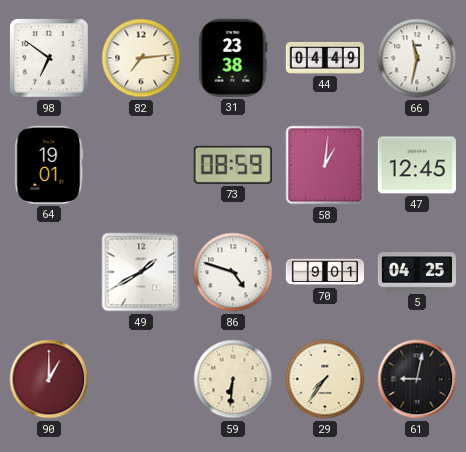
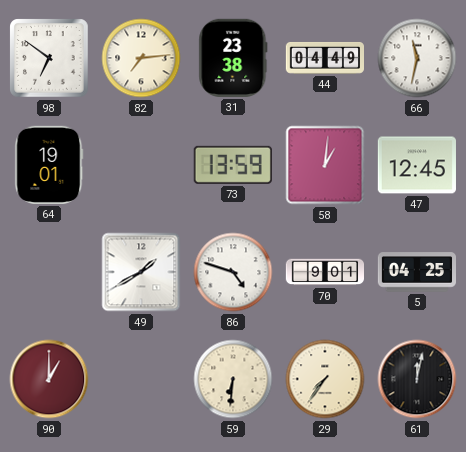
73: 08:59 -> 13:59 (233, 165)
61: 9:02 -> 12:02 (417, 379)
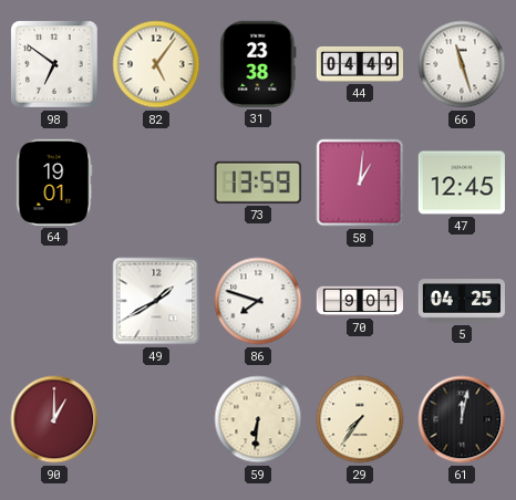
82: 7:14 -> 5:06 (156, 64)
66: 11:32 -> 11:27 (462, 64)
86: 4:48 -> 7:48 (258, 301)
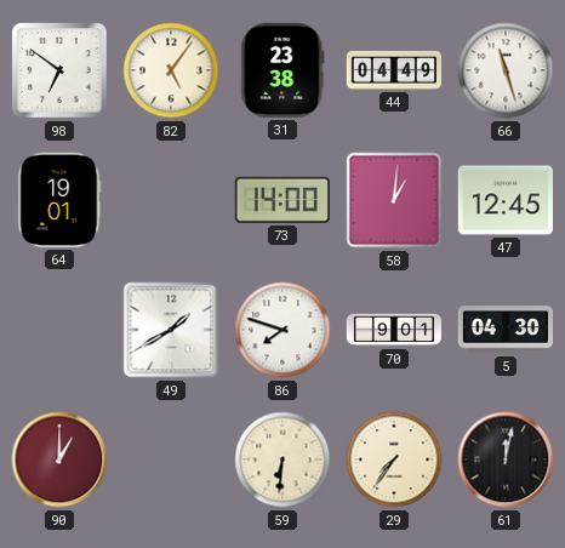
73: 13:59 -> 14:00 (282, 200)
5: 04:25 -> 04:30 (504, 330)
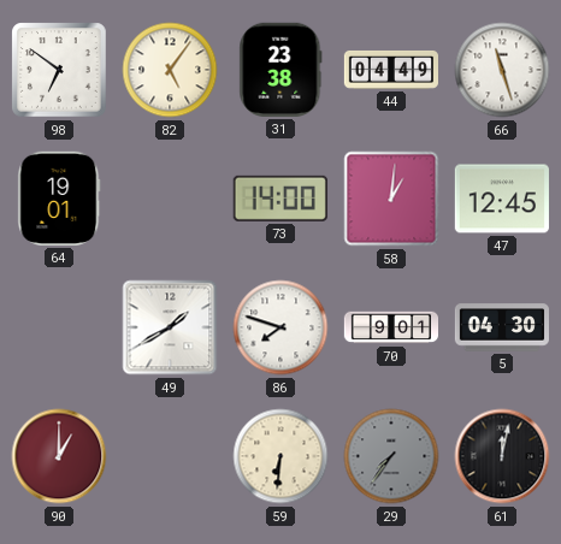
29 dial: cream -> grey (391, 456)
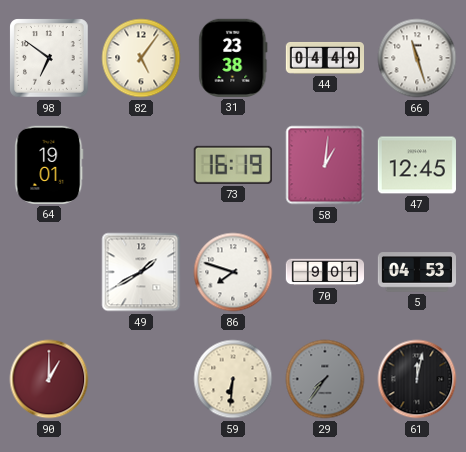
73: 14:00 -> 16:19 (233, 165)
5: 04:30 -> 04:53 (416, 272)
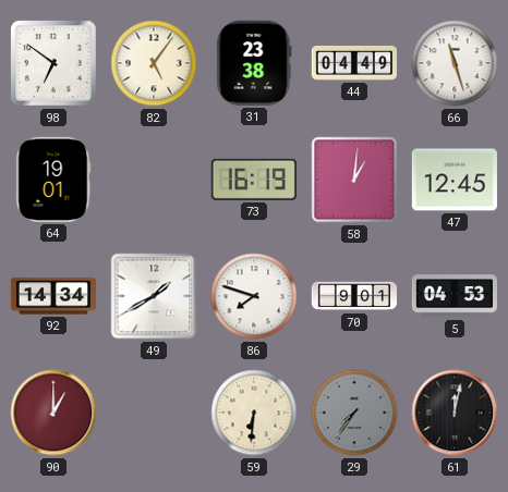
92: none -> 14:34 (52, 296)
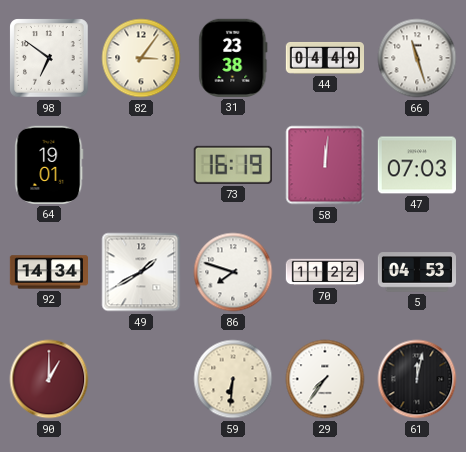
82: 5:06 -> 3:06 (141, 58)
58: 1:01 -> 12:01 (325, 165)
47: 12:45 -> 07:03 (417, 165)
70: 9:01 -> 11:22 (324, 272)
29 dial: grey -> white (325, 379)
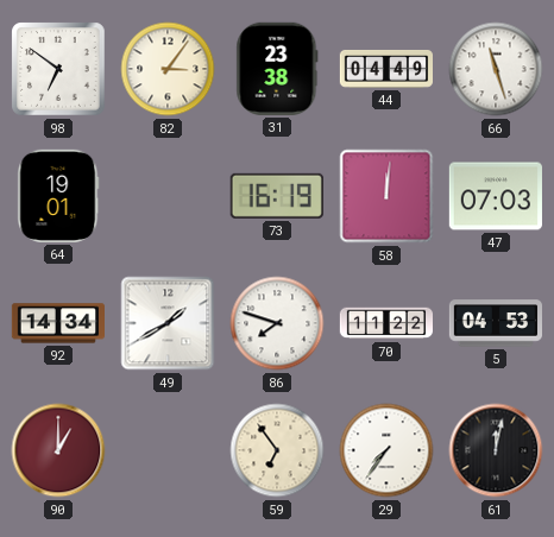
59: 6:31 -> 6:54 (277, 450)
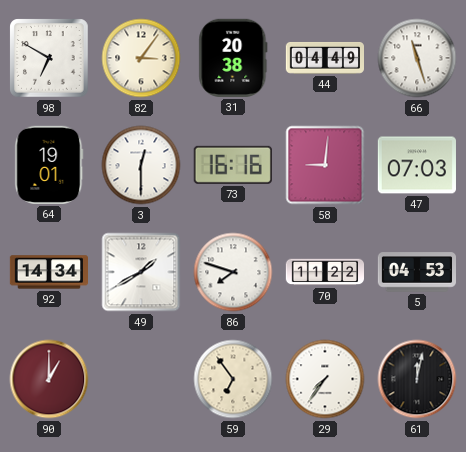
98: 6:51 -> 6:50 (49, 58)
31: 23:38 -> 20:38 (233, 58)
3: none -> 12:30 (141, 165)
73: 16:19 -> 16:16 (233, 165)
58: 12:01 -> 9:01 (325, 165)
